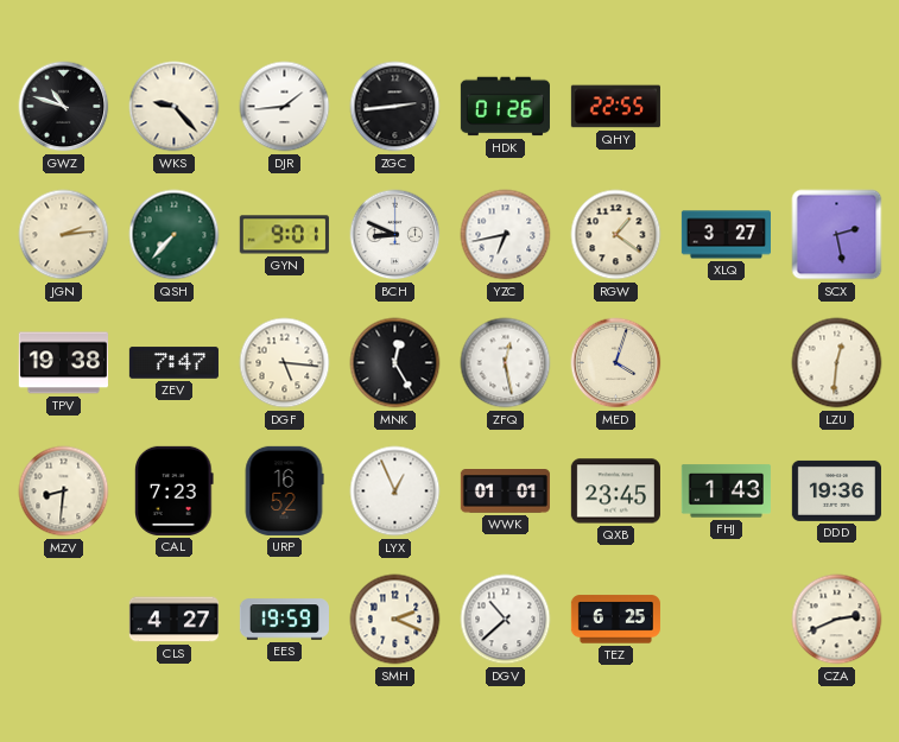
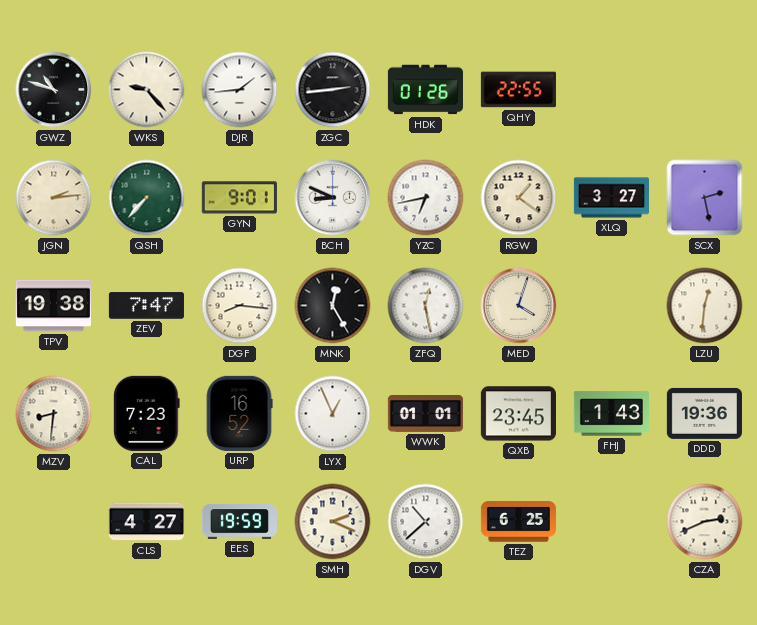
DGF: 5:16 -> 8:16 (240, 306)
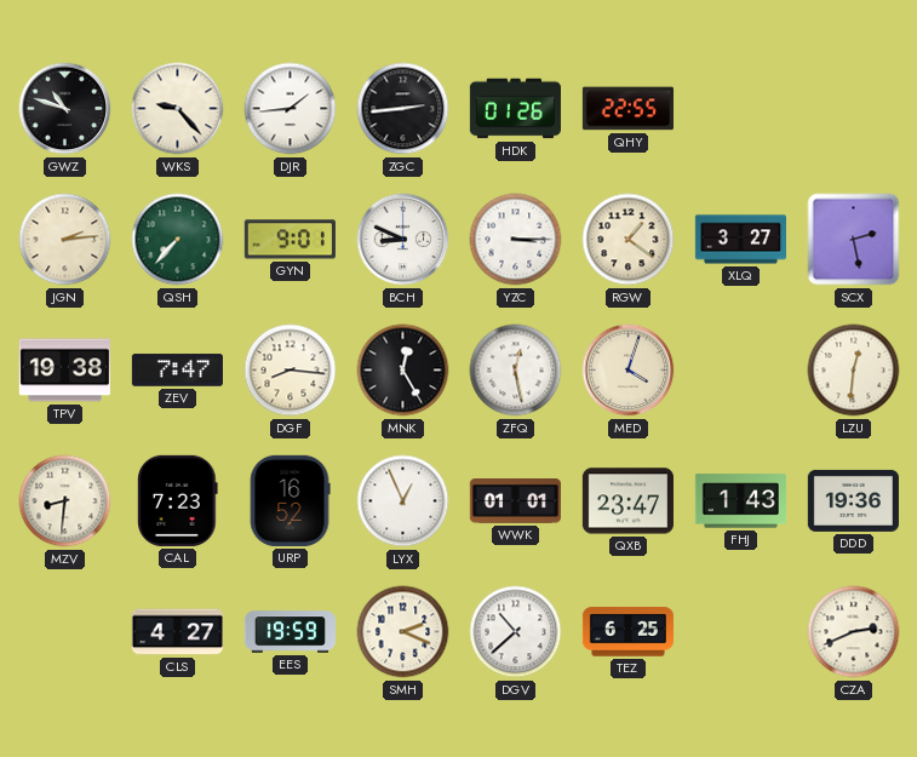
YZC: 6:43 -> 3:15 (516, 240)
QXB: 23:45 -> 23:47 (627, 501)
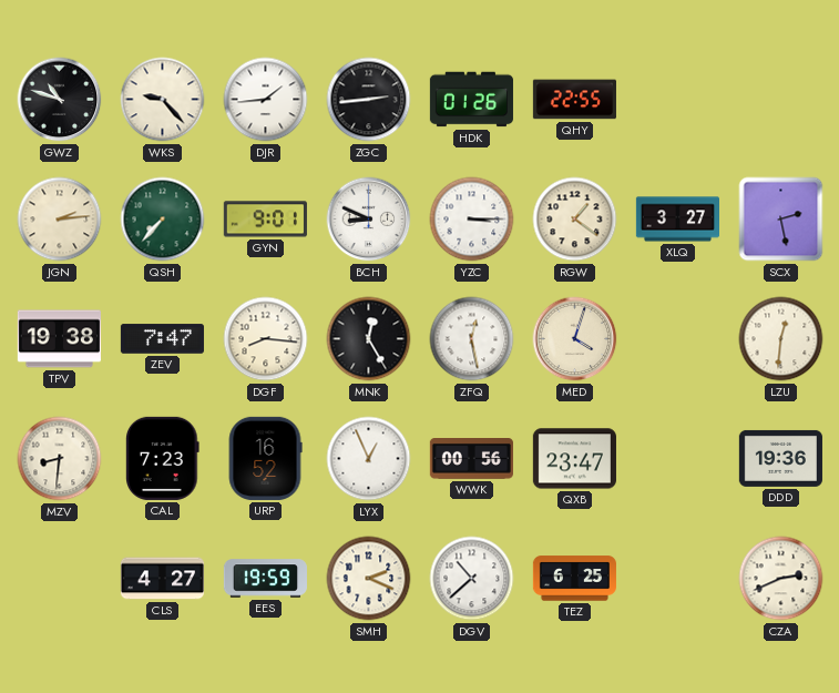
WWK: 01:01 -> 00:56 (471, 459)
FHJ: 1:43 -> none (740, 501)
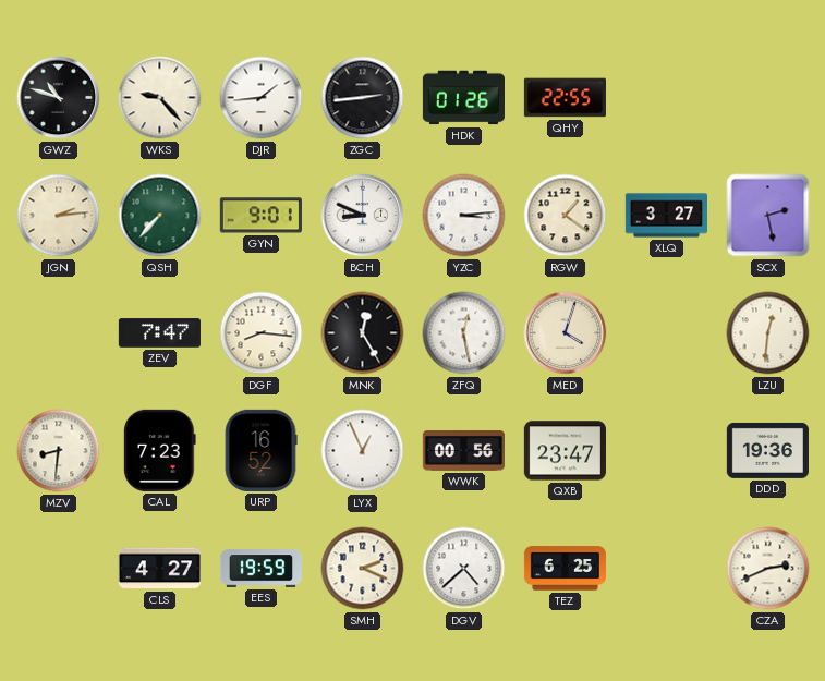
YZC: 3:15 -> 3:14 (464, 216)
TPV: 19:38 -> none (59, 339)
DGV: 10:38 -> 4:38 (464, 569)
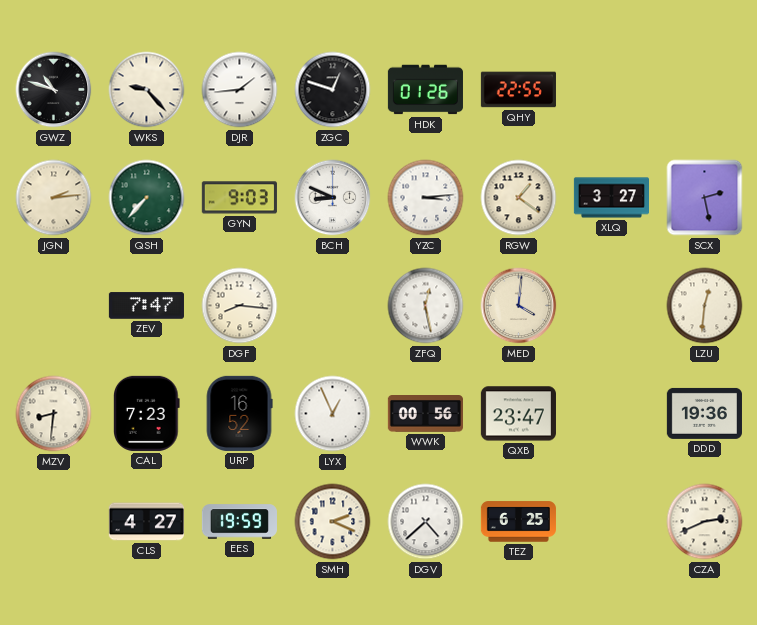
ZGC: 2:44 -> 12:48 (333, 90)
GYN: 9:01 -> 9:03 (239, 198)
MNK: 12:25 -> none (363, 333)
MED: 4:03 -> 4:01 (519, 306)
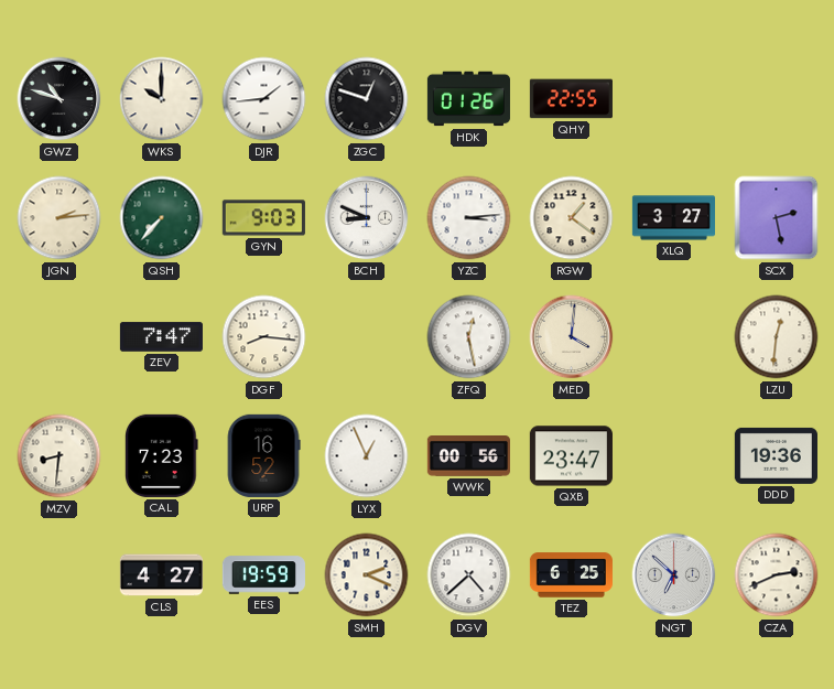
WKS: 9:23 -> 10:00 (162, 99)
NGT: none -> 6:52 (674, 575)
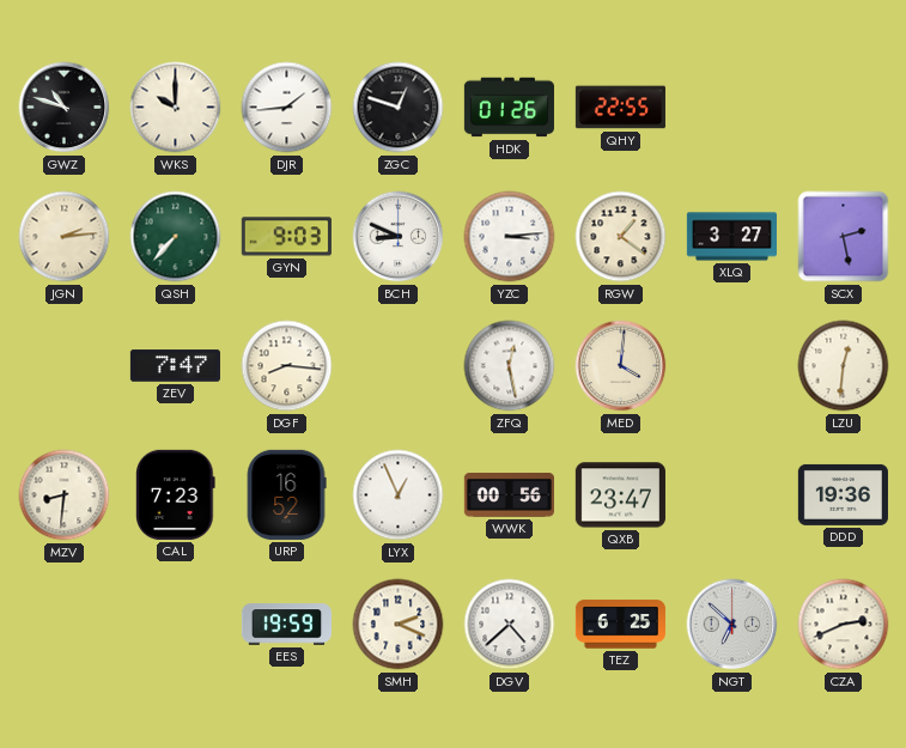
CLS: 4:27 -> none (161, 575)
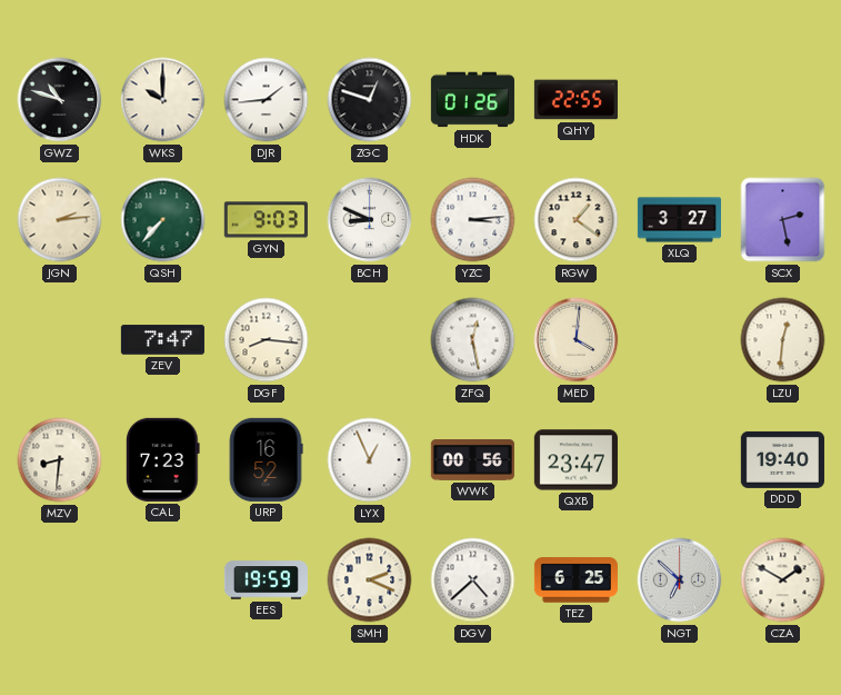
DDD: 19:36 -> 19:40 (782, 459)
CZA: 2:41 -> 1:50 (783, 580)
